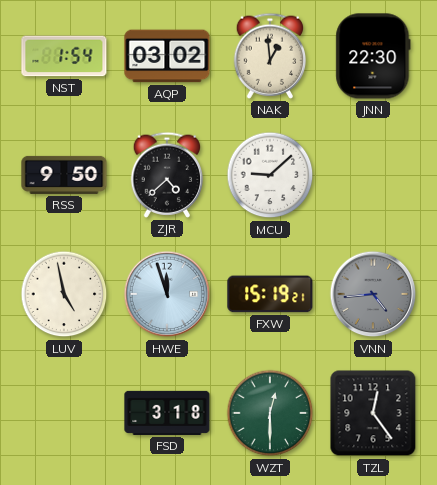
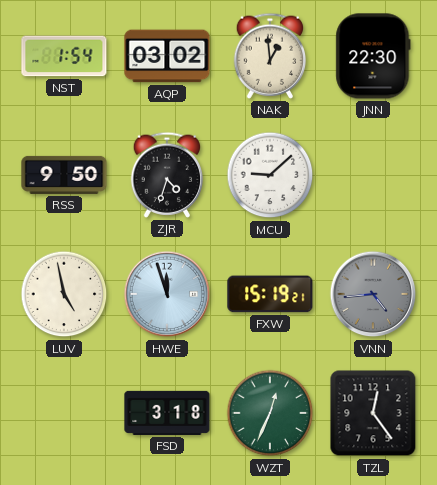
ZJR: 4:38 -> 4:33 (167, 175)
WZT: 12:30 -> 12:34 (270, 413)
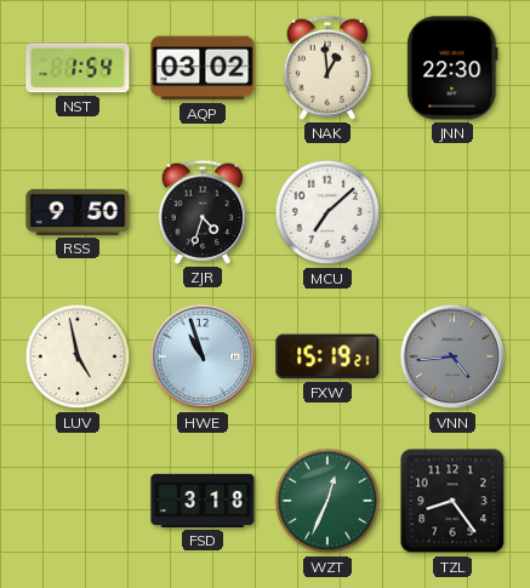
MCU: 9:08 -> 7:08 (327, 212)
HWE: 11:57 -> 10:57 (203, 356)
TZL: 12:24 -> 8:24 (452, 501)
